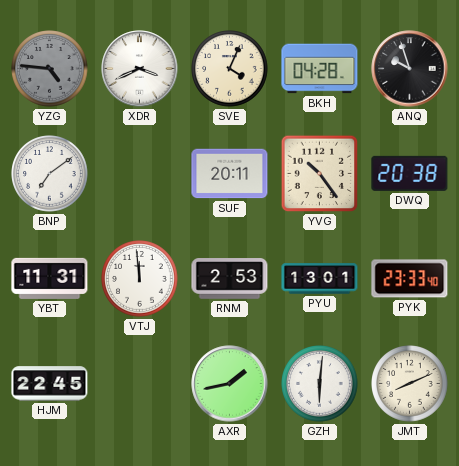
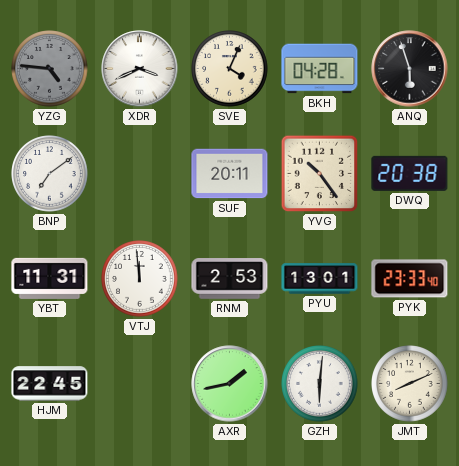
ANQ: 9:57 -> 5:57 (410, 69)
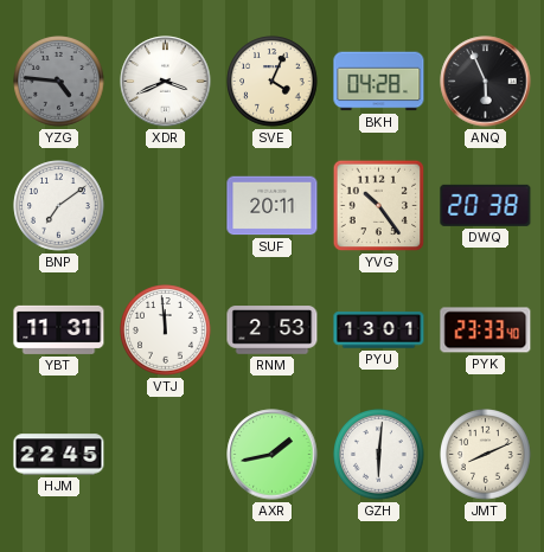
ANQ: 5:57 -> 5:56 (486, 82)
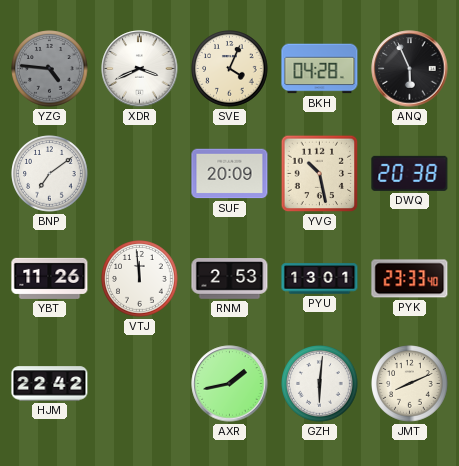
SUF: 20:11 -> 20:09 (230, 174)
YVG: 10:24 -> 10:28 (320, 174)
YBT: 11:31 -> 11:26 (50, 278)
HJM: 22:45 -> 22:42 (50, 384)
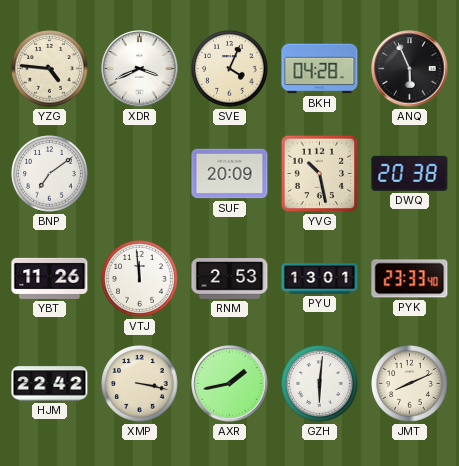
YZG dial: grey -> cream (50, 69)
XMP: none -> 3:17 (140, 384)
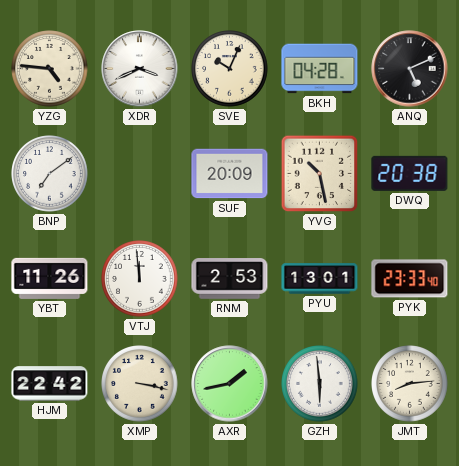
SVE: 4:04 -> 10:04 (230, 69)
ANQ: 5:56 -> 5:11 (410, 69)
GZH: 6:01 -> 5:59 (320, 384)
JMT: 8:11 -> 8:14 (410, 384)
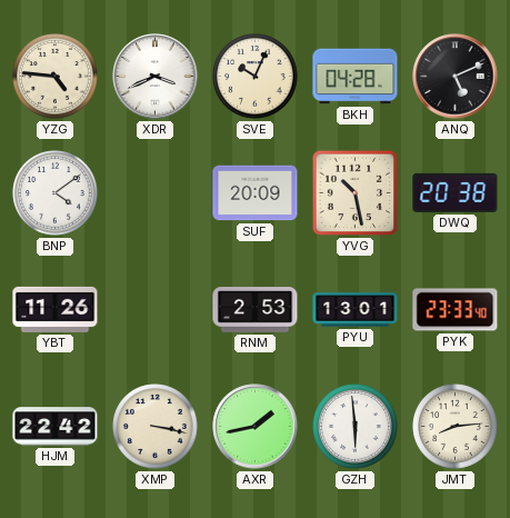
BNP: 7:09 -> 4:09 (56, 193)
VTJ: 11:59 -> none (140, 279)
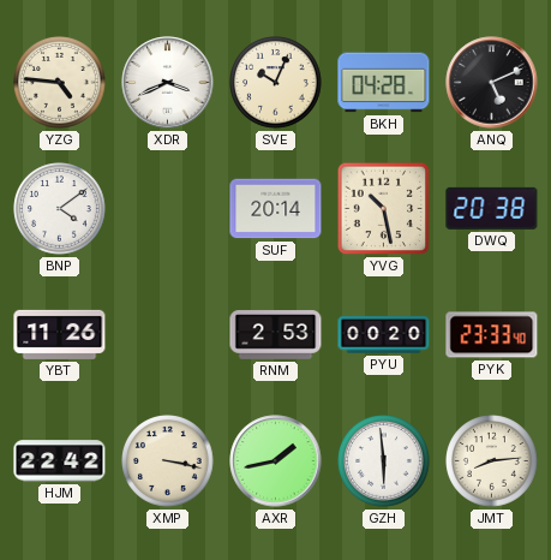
SUF: 20:09 -> 20:14 (276, 209)
PYU: 13:01 -> 00:20 (384, 335)
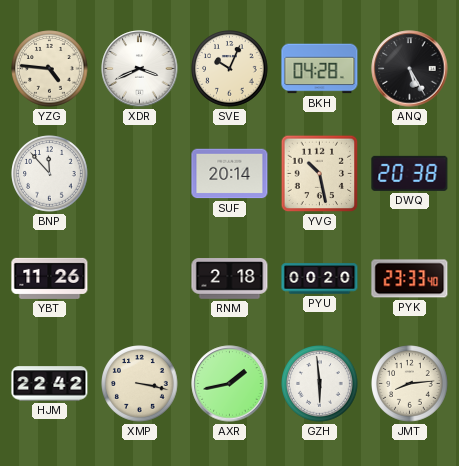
ANQ: 5:11 -> 5:25 (410, 69)
BNP: 4:09 -> 11:53 (50, 174)
RNM: 2:53 -> 2:18 (230, 279)
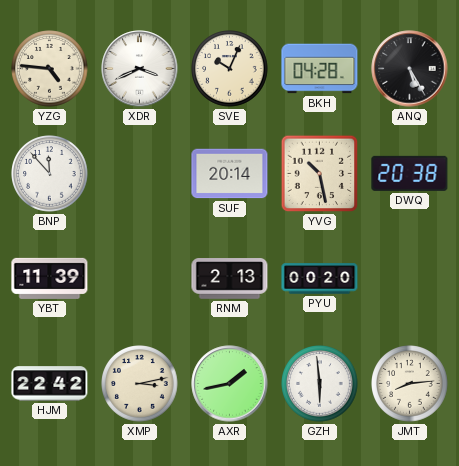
YBT: 11:26 -> 11:39 (50, 278)
RNM: 2:18 -> 2:13 (230, 279)
PYK: 23:33 -> none (410, 279)
XMP: 3:17 -> 3:13 (140, 384)
